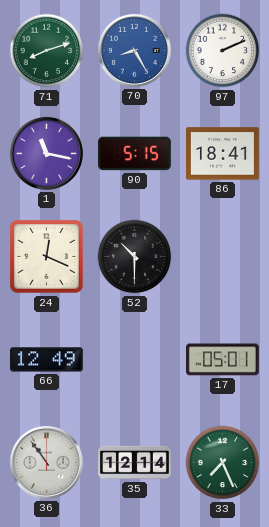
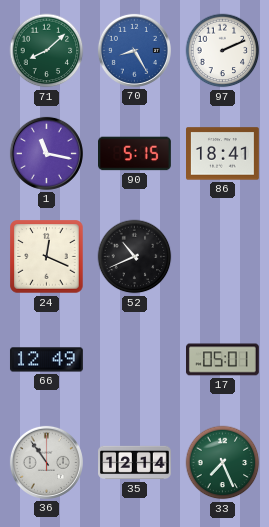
71: 8:12 -> 8:08 (47, 51)
52: 10:30 -> 10:41 (135, 257)
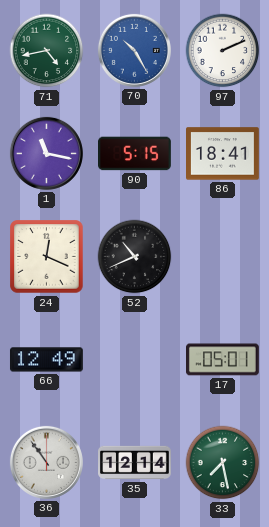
71: 8:08 -> 4:43 (47, 51)
70: 8:25 -> 10:25 (134, 50)
33: 7:26 -> 7:28 (223, 463)
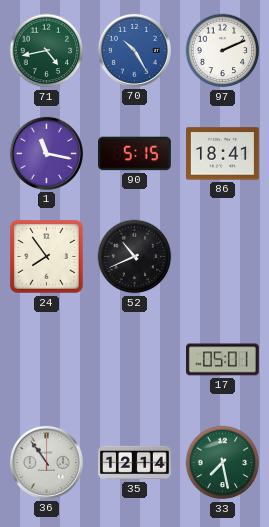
24: 12:19 -> 7:54 (47, 257)
66: 12:49 -> none (46, 360)
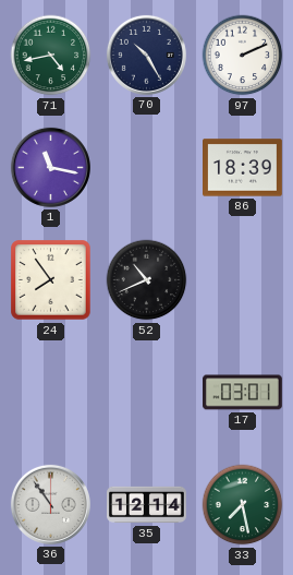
70 dial: blue -> navy (146, 55)
90: 5:15 -> none (135, 154)
86: 18:41 -> 18:39 (243, 168)
17: 05:01 -> 03:01 (243, 393)
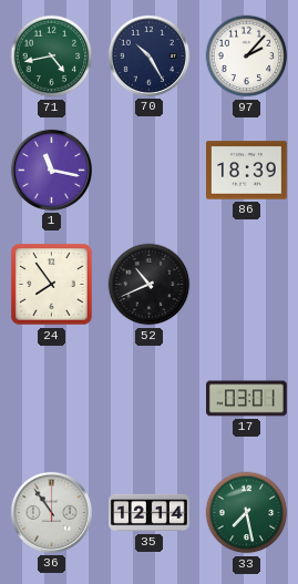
97: 2:11 -> 2:07 (247, 57)
